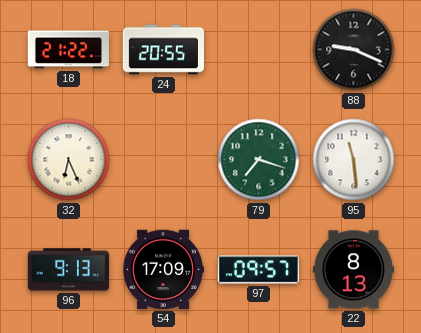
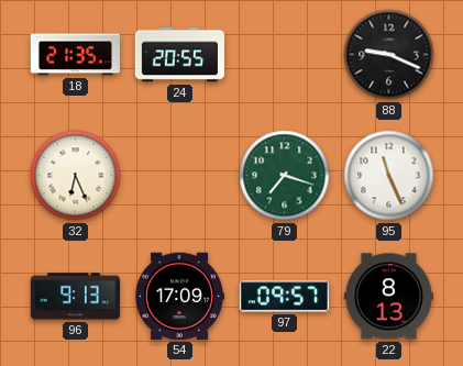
18: 21:22 -> 21:35 (75, 55)
95: 11:29 -> 11:26 (389, 176)
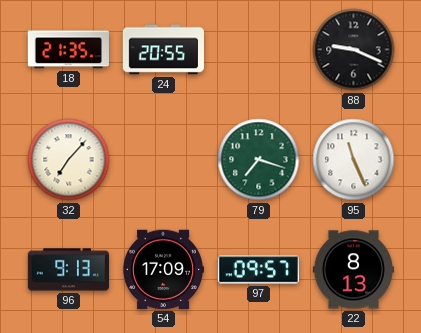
32: 6:26 -> 7:07 (69, 160)
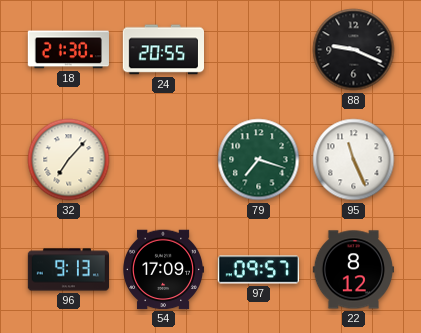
18: 21:35 -> 21:30 (68, 50)
22: 8:13 -> 8:12 (353, 270)
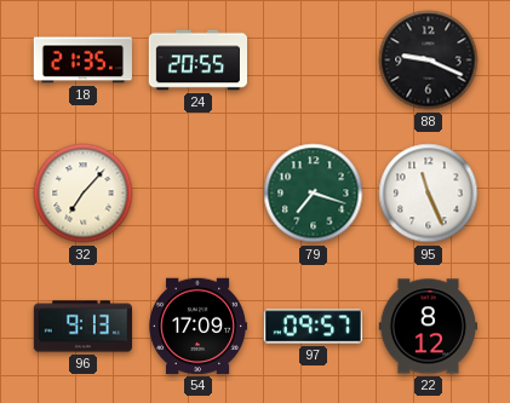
18: 21:30 -> 21:35 (82, 61)
